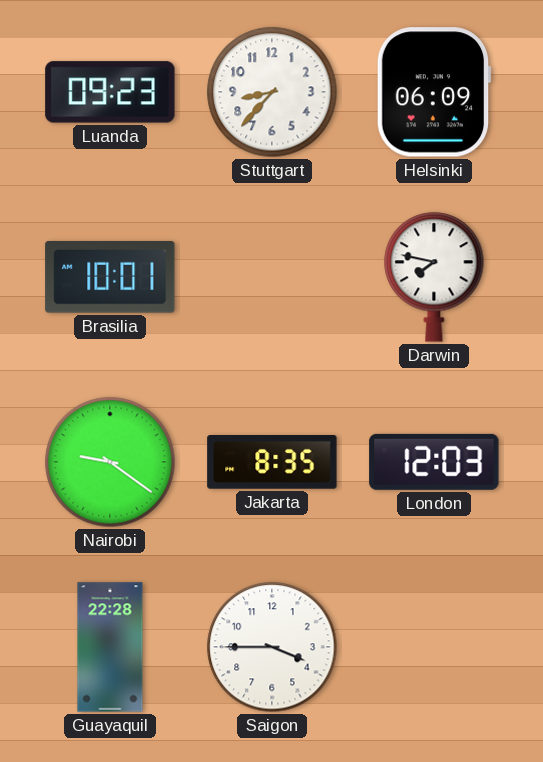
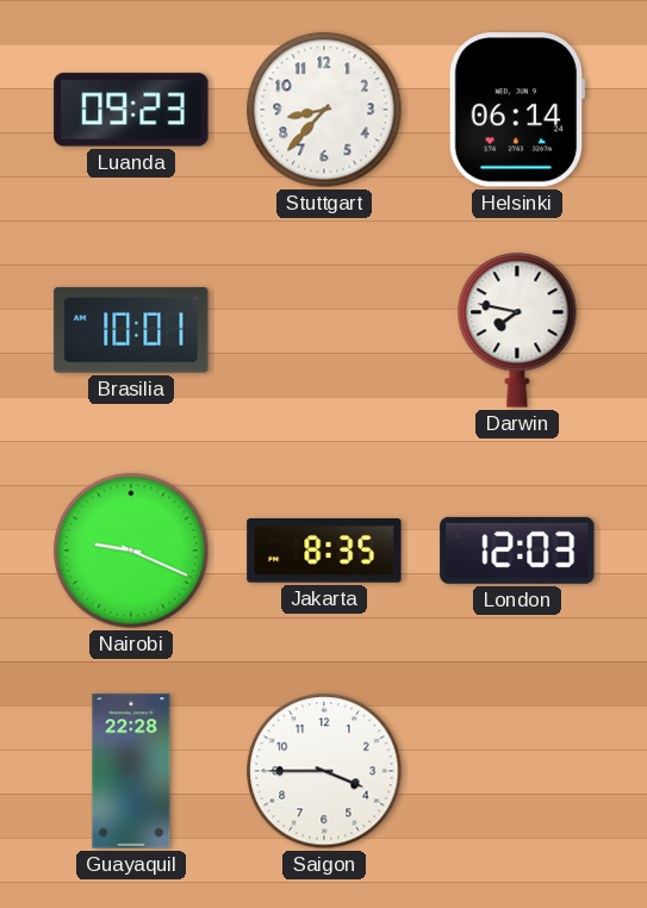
Helsinki: 06:09 -> 06:14 (517, 110)
Nairobi: 9:21 -> 9:19 (131, 551)
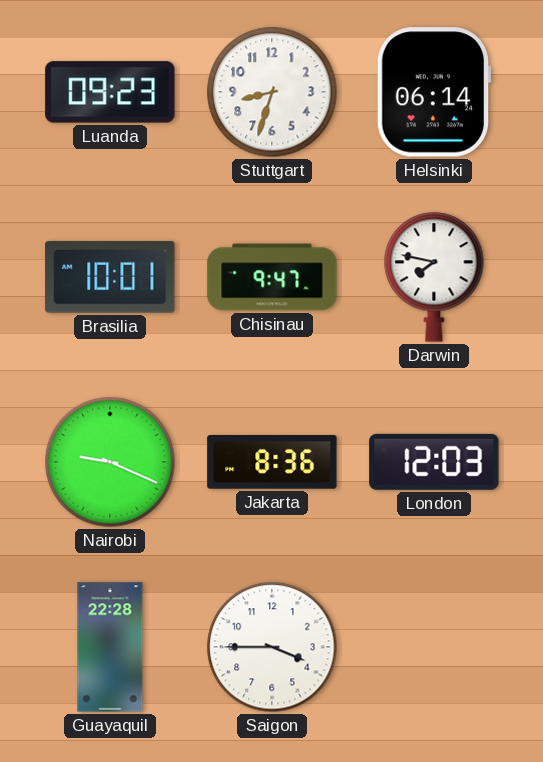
Stuttgart: 8:37 -> 8:33 (272, 92)
Chisinau: none -> 9:47 (272, 277)
Jakarta: 8:35 -> 8:36 (272, 462)
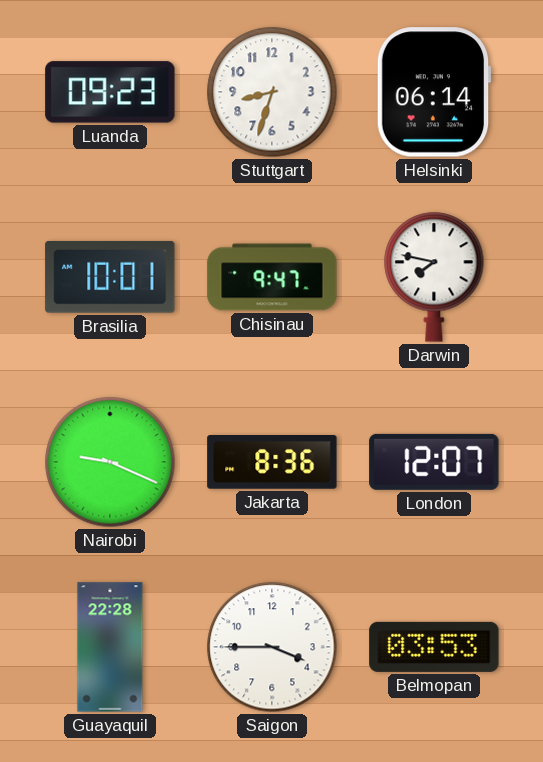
London: 12:03 -> 12:07 (434, 462)
Belmopan: none -> 03:53 (434, 647)
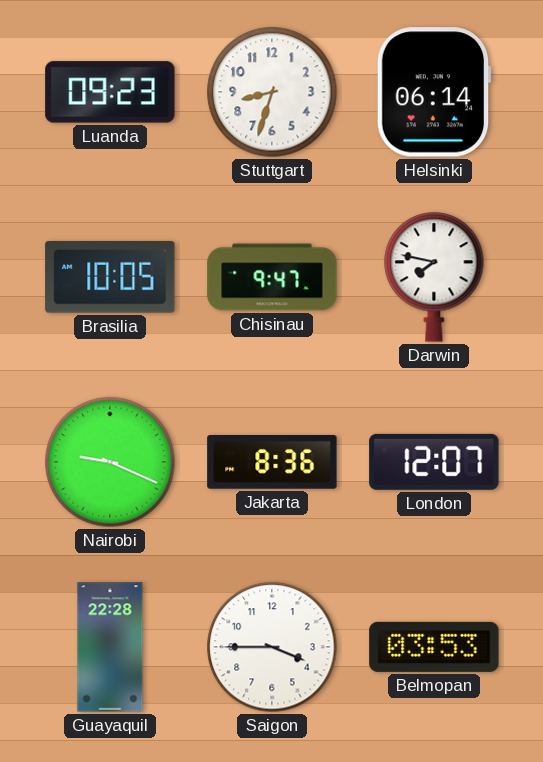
Brasilia: 10:01 -> 10:05 (110, 277)
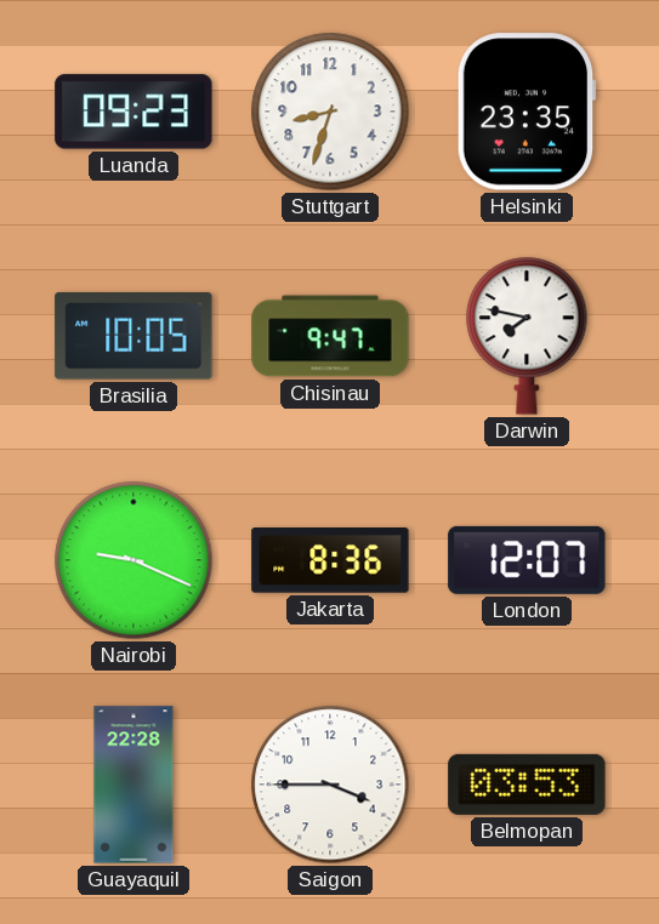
Helsinki: 06:14 -> 23:35 (527, 112)
